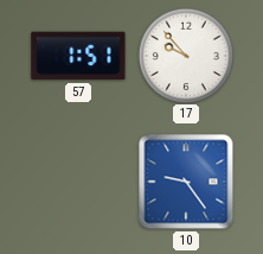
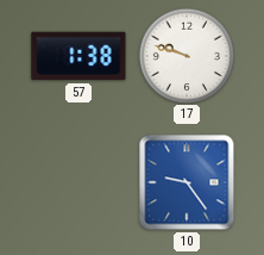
57: 1:51 -> 1:38 (78, 56)
17: 9:53 -> 9:48 (186, 55)
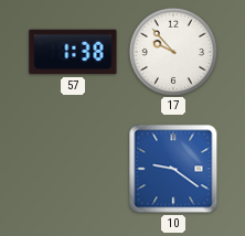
17: 9:48 -> 9:53 (172, 51)
10: 9:24 -> 9:21 (173, 169)
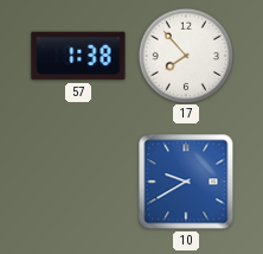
17: 9:53 -> 7:53 (185, 55)
10: 9:21 -> 9:40 (186, 182)
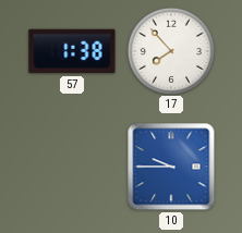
10: 9:40 -> 9:45 (171, 167)
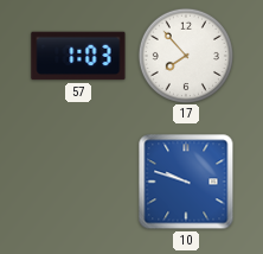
57: 1:38 -> 1:03 (78, 56)
10: 9:45 -> 9:48 (186, 182)
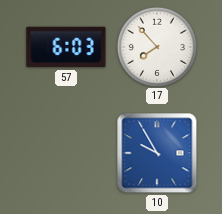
57: 1:03 -> 6:03 (66, 47)
10: 9:48 -> 9:55 (157, 153)
